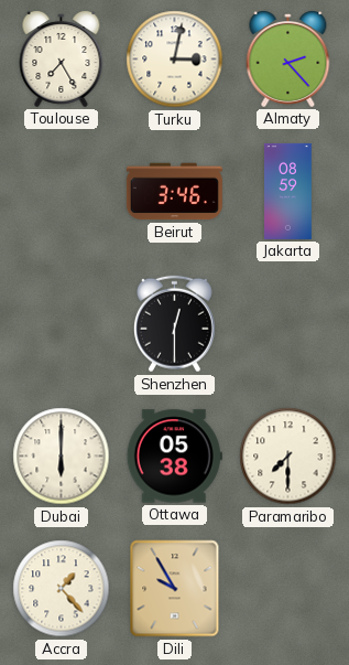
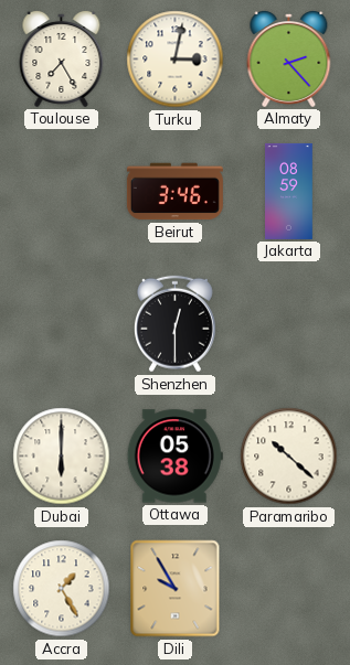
Paramaribo: 7:30 -> 10:22 (289, 457)
Accra: 1:23 -> 1:25 (62, 589)
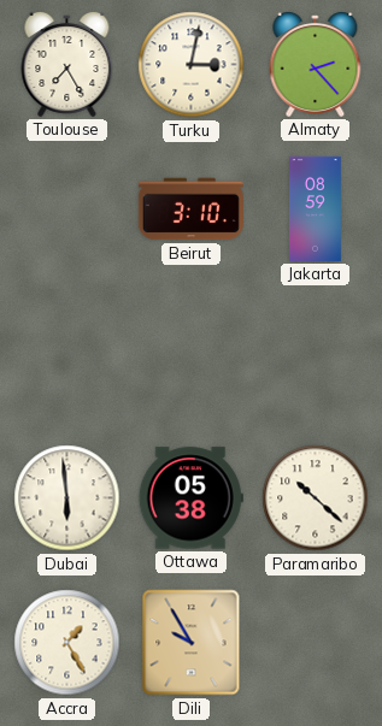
Beirut: 3:46 -> 3:10 (190, 209)
Shenzhen: 12:30 -> none (174, 324)
Dubai: 6:00 -> 5:59 (67, 498)
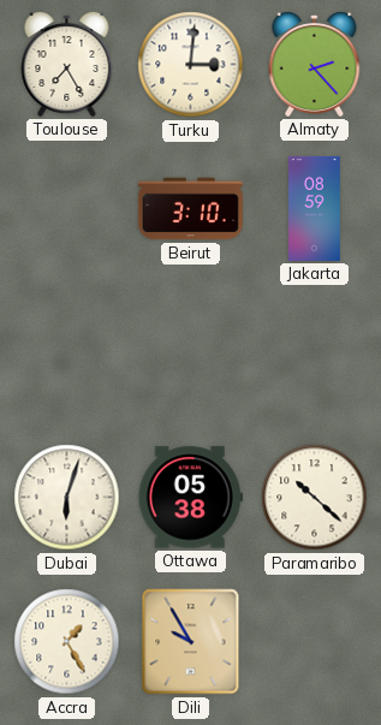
Turku: 3:02 -> 3:01 (191, 65)
Dubai: 5:59 -> 6:03 (67, 498)
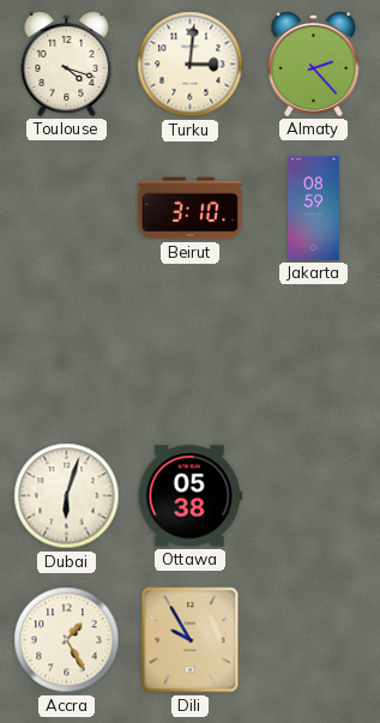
Toulouse: 7:25 -> 4:18 (67, 64)
Paramaribo: 10:22 -> none (315, 498)
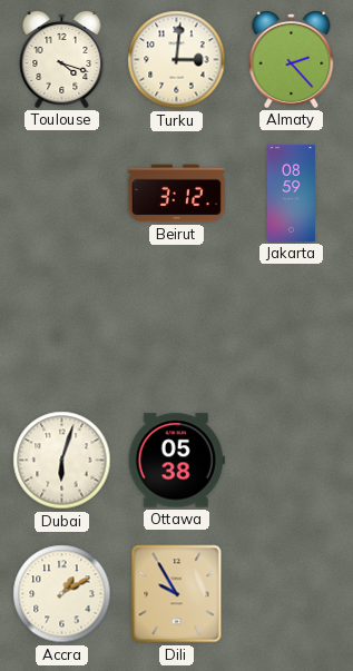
Beirut: 3:10 -> 3:12 (176, 194)
Accra: 1:25 -> 1:10 (62, 594)
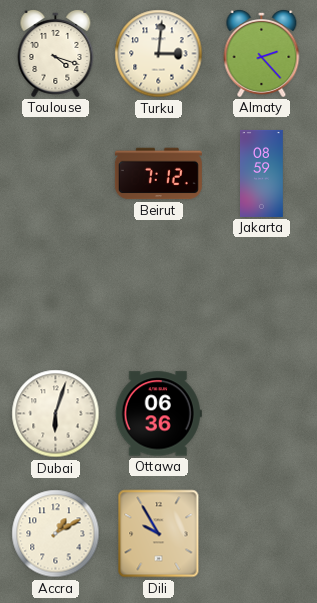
Beirut: 3:12 -> 7:12 (158, 174)
Ottawa: 05:38 -> 06:36 (158, 414)
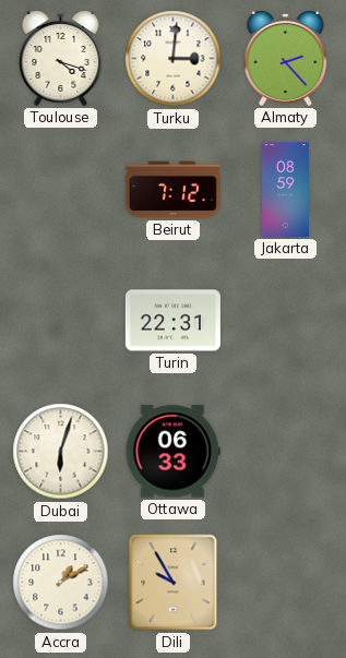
Turin: none -> 22:31 (172, 321)
Ottawa: 06:36 -> 06:33 (172, 452)
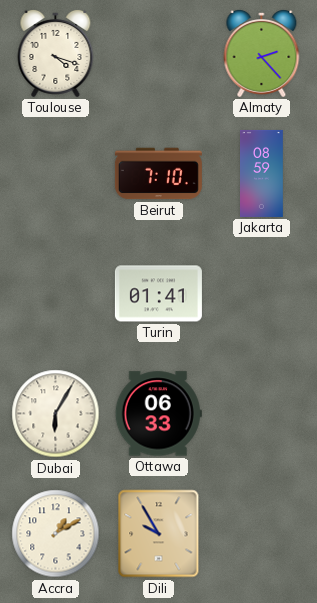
Turku: 3:01 -> none (174, 59)
Beirut: 7:12 -> 7:10 (158, 174)
Turin: 22:31 -> 01:41 (158, 294)
Dubai: 6:03 -> 6:05 (56, 414)
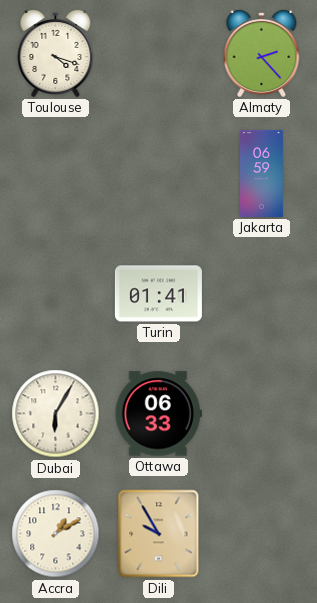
Beirut: 7:10 -> none (158, 174)
Jakarta: 08:59 -> 06:59 (262, 173)
